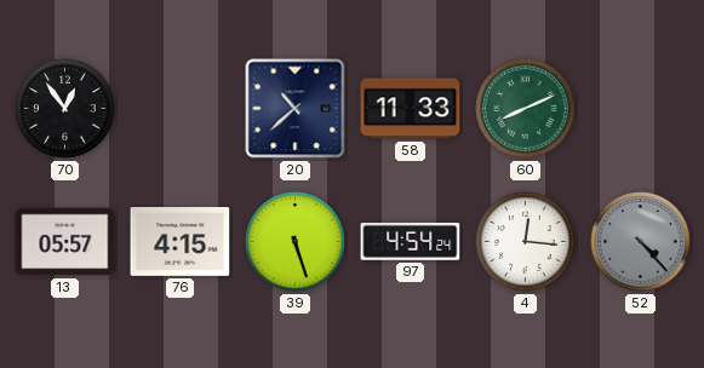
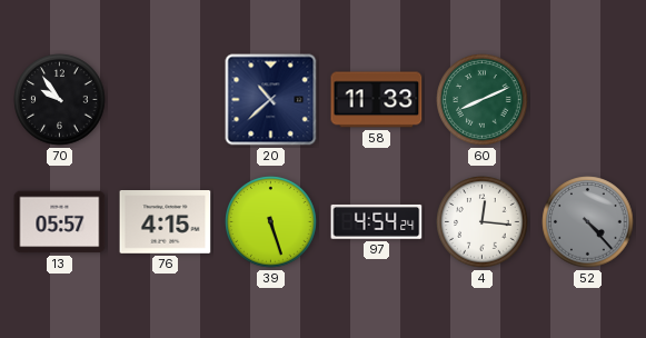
70: 12:54 -> 9:54 (60, 100)
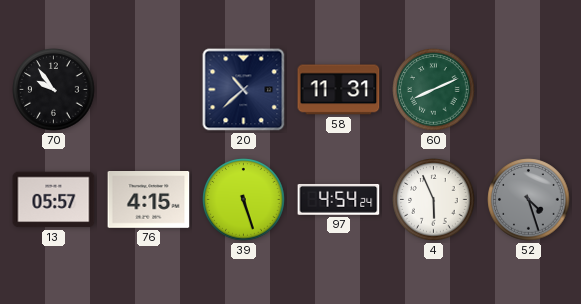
58: 11:33 -> 11:31 (339, 90)
4: 12:16 -> 5:56 (434, 200)
52: 4:23 -> 4:27 (529, 200)
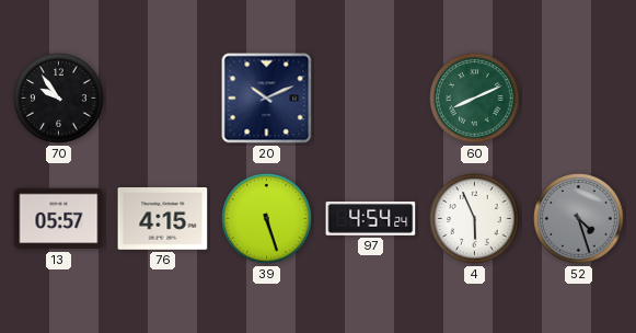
20: 10:38 -> 10:11 (267, 99)
58: 11:31 -> none (339, 90)
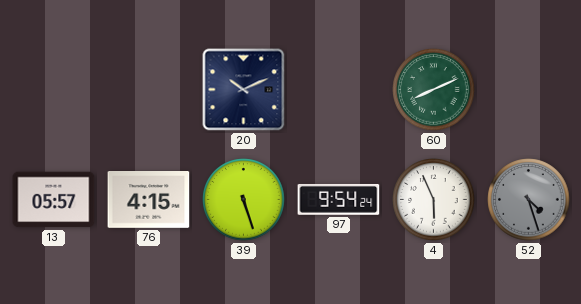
70: 9:54 -> none (59, 99)
97: 4:54 -> 9:54 (339, 199)
